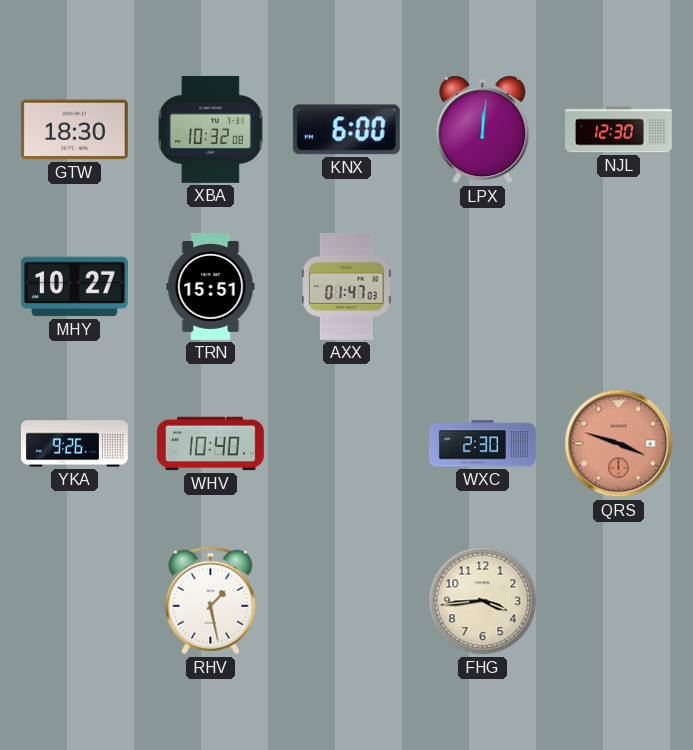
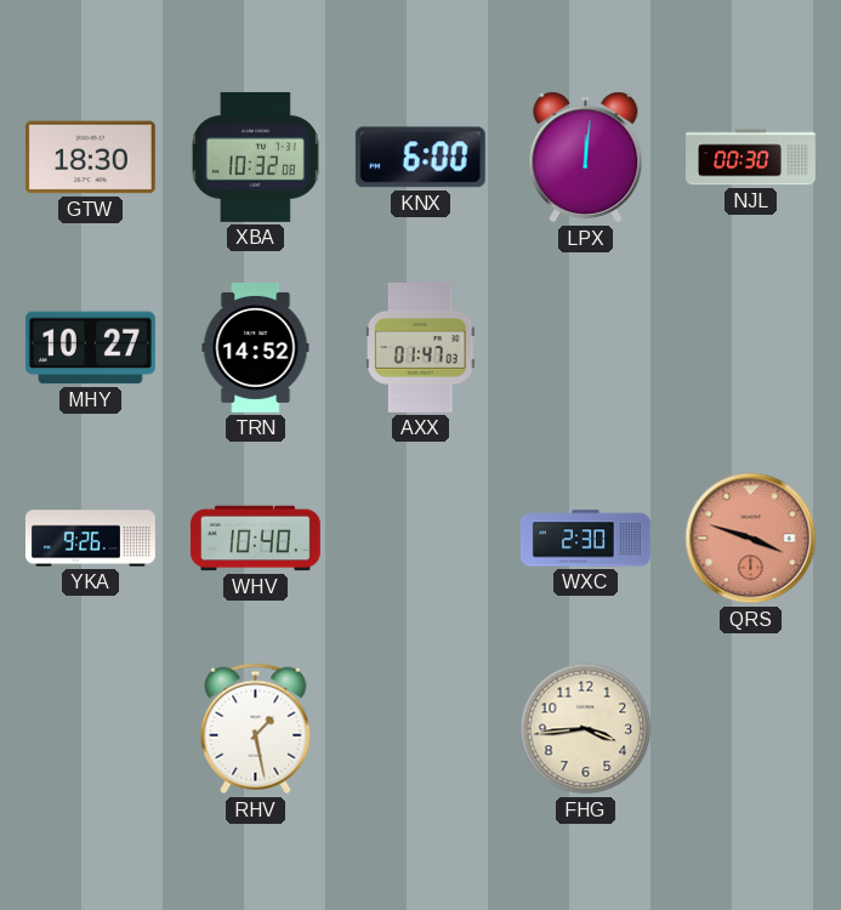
NJL: 12:30 -> 00:30 (751, 158)
TRN: 15:51 -> 14:52 (256, 347)
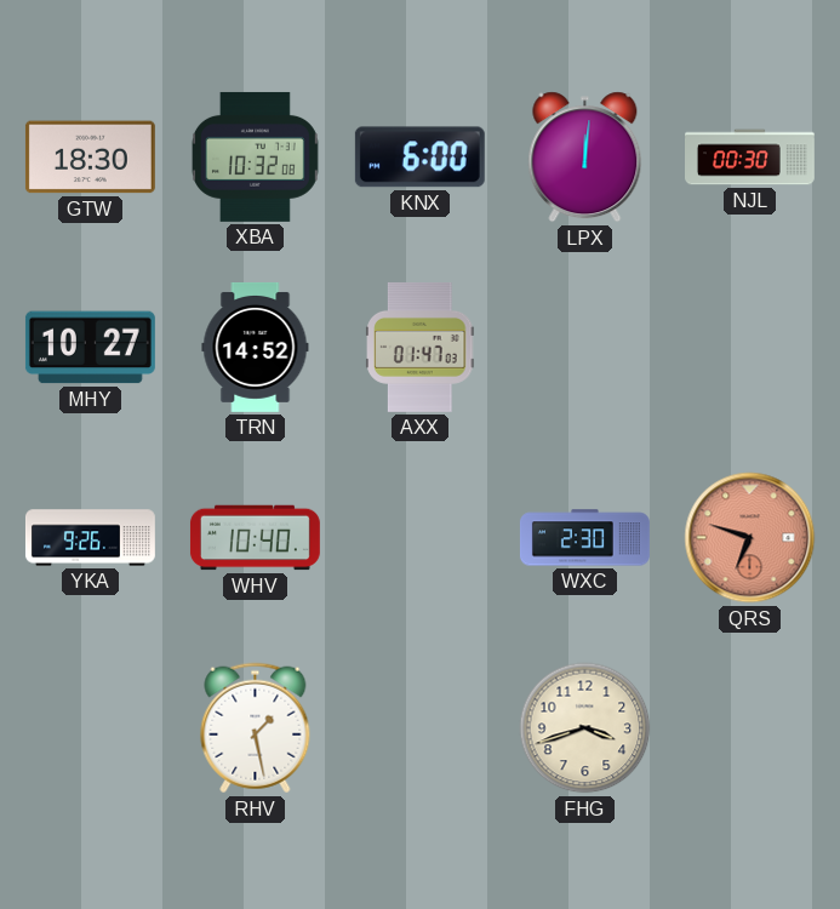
QRS: 3:48 -> 6:48 (750, 538)
FHG: 3:44 -> 3:42 (585, 728)
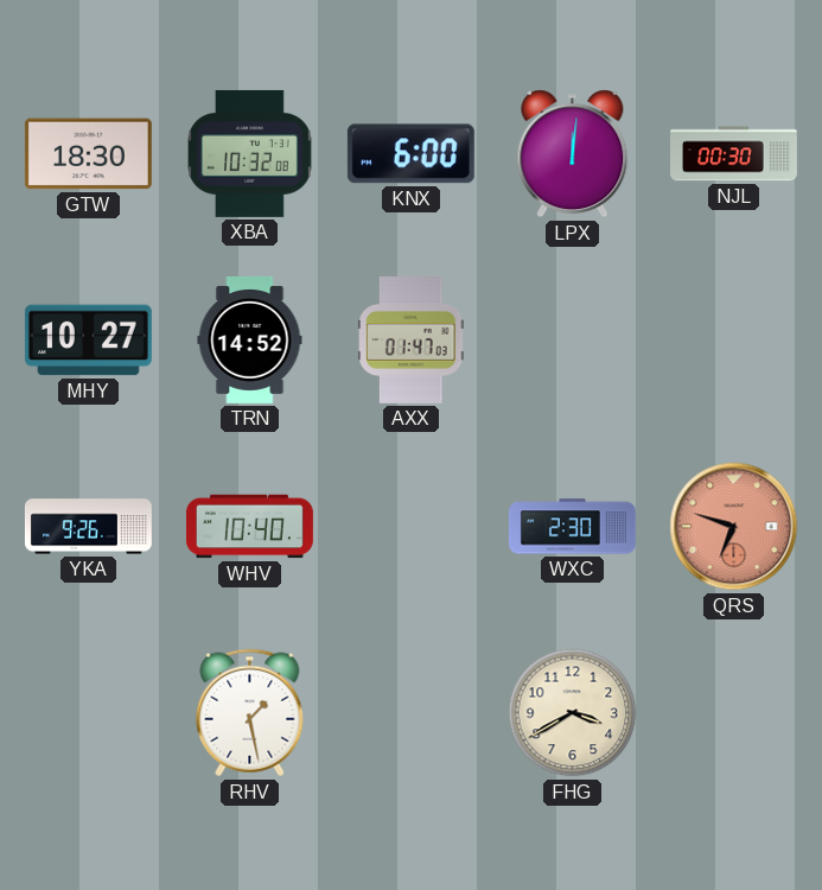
FHG: 3:42 -> 3:40 (573, 713)
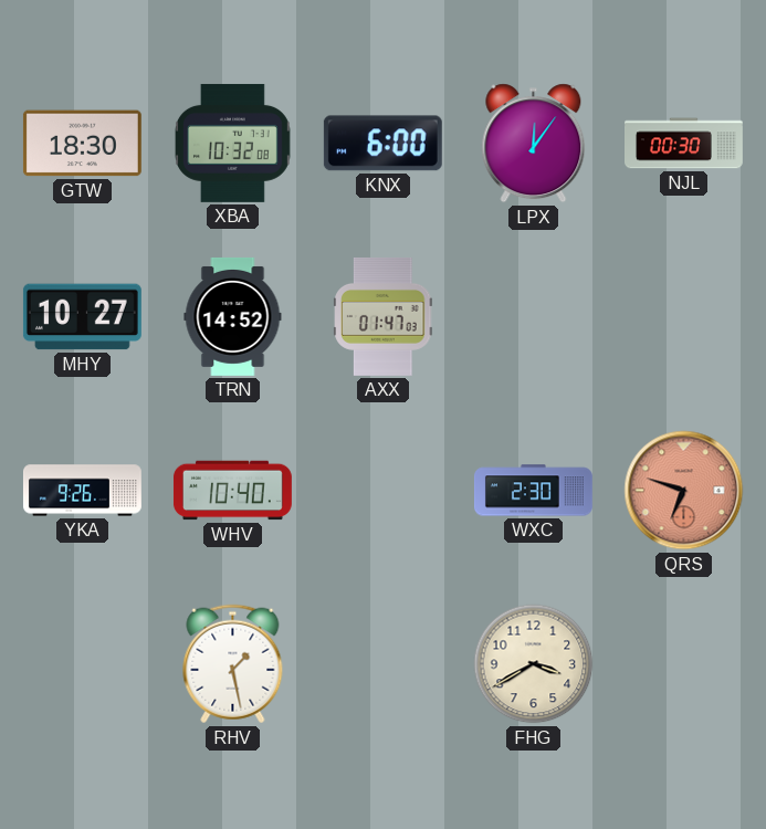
LPX: 12:01 -> 12:06 (534, 144)
